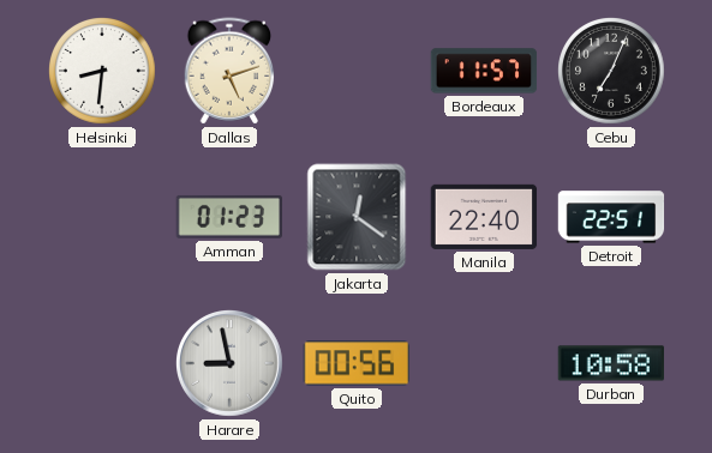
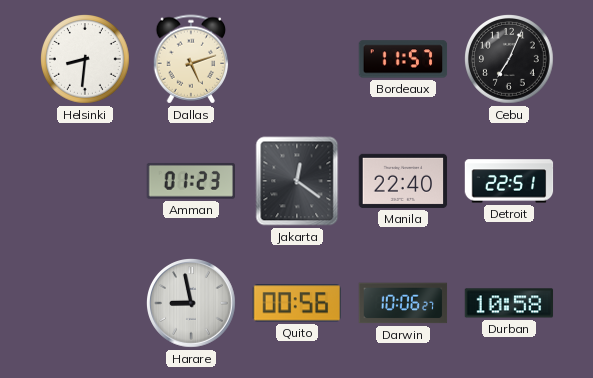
Darwin: none -> 10:06 (403, 303)
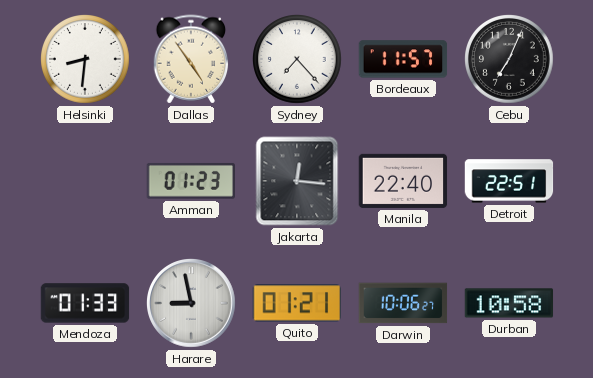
Dallas: 5:12 -> 4:54 (191, 59)
Sydney: none -> 7:23 (298, 60)
Jakarta: 12:21 -> 12:16 (297, 181)
Mendoza: none -> 01:33 (85, 303)
Quito: 00:56 -> 01:21 (297, 303)
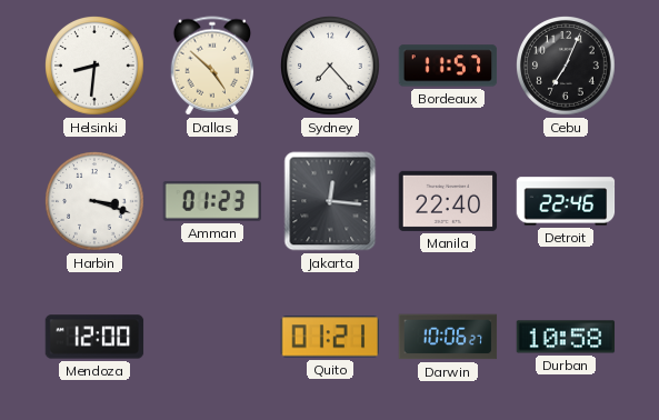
Dallas: 4:54 -> 4:52 (212, 66)
Harbin: none -> 3:18 (96, 202)
Detroit: 22:51 -> 22:46 (566, 201)
Mendoza: 01:33 -> 12:00 (94, 337)
Harare: 8:58 -> none (192, 304)
